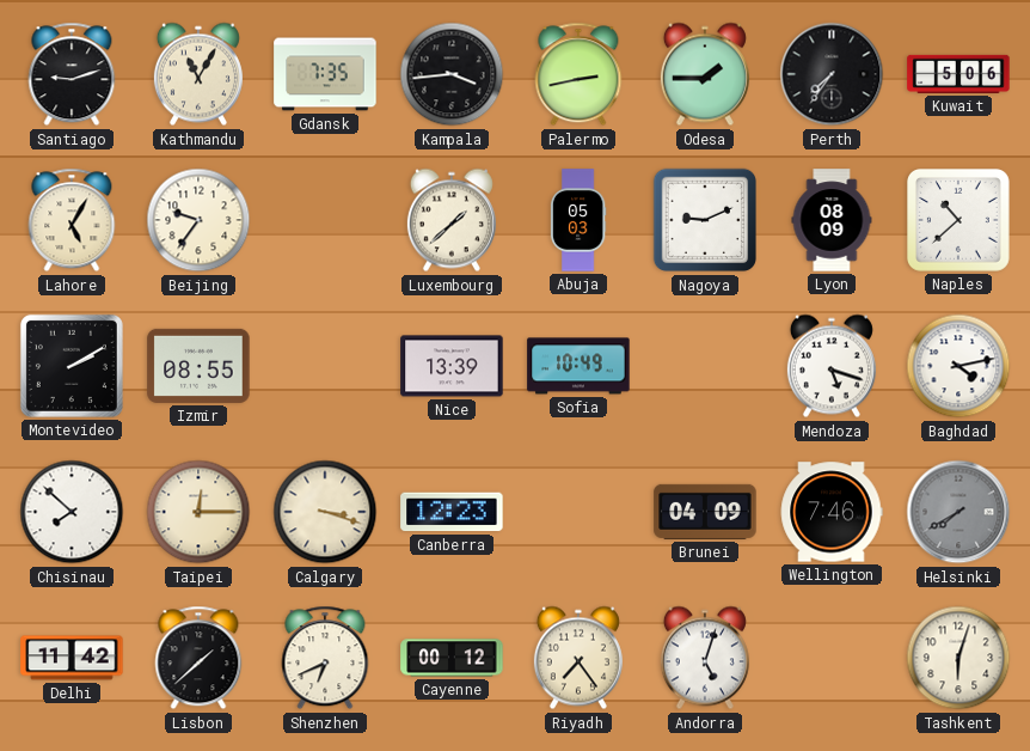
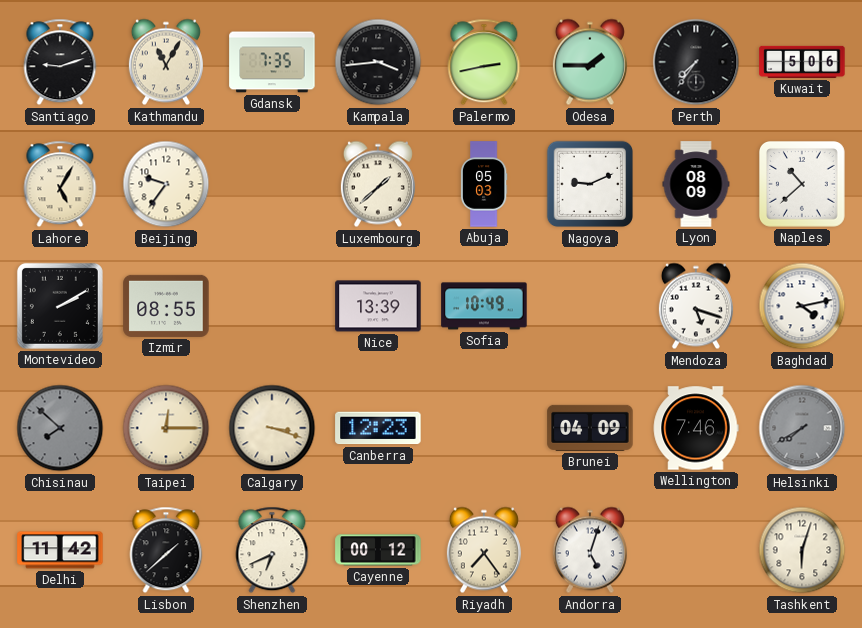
Chisinau dial: white -> grey (60, 428)
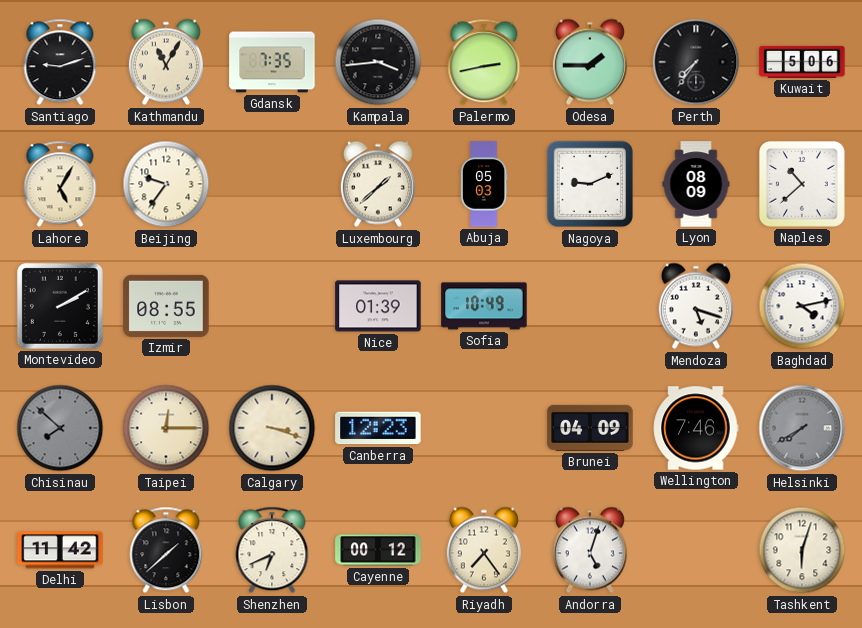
Nice: 13:39 -> 01:39 (378, 306)
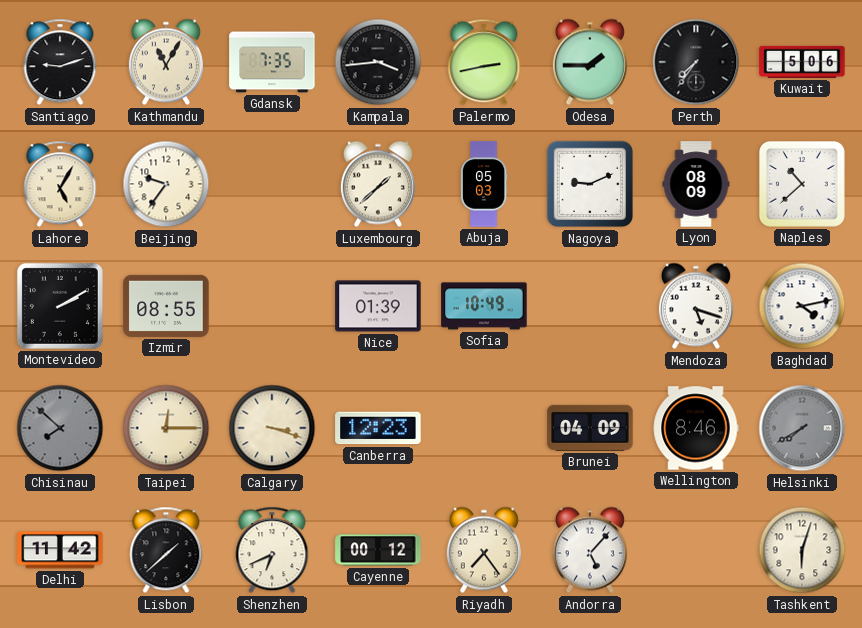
Wellington: 7:46 -> 8:46 (696, 428)
Andorra: 5:03 -> 5:07 (590, 550)
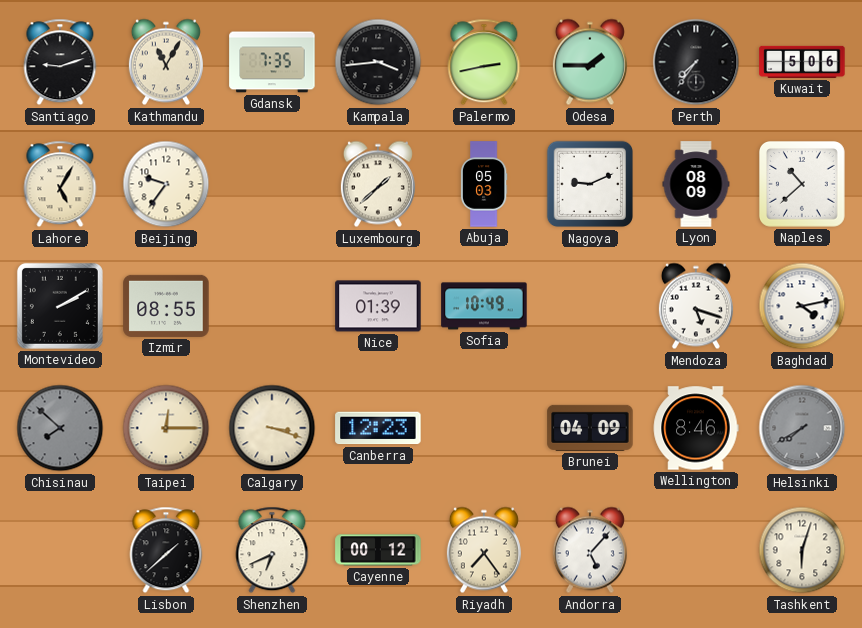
Delhi: 11:42 -> none (60, 550)
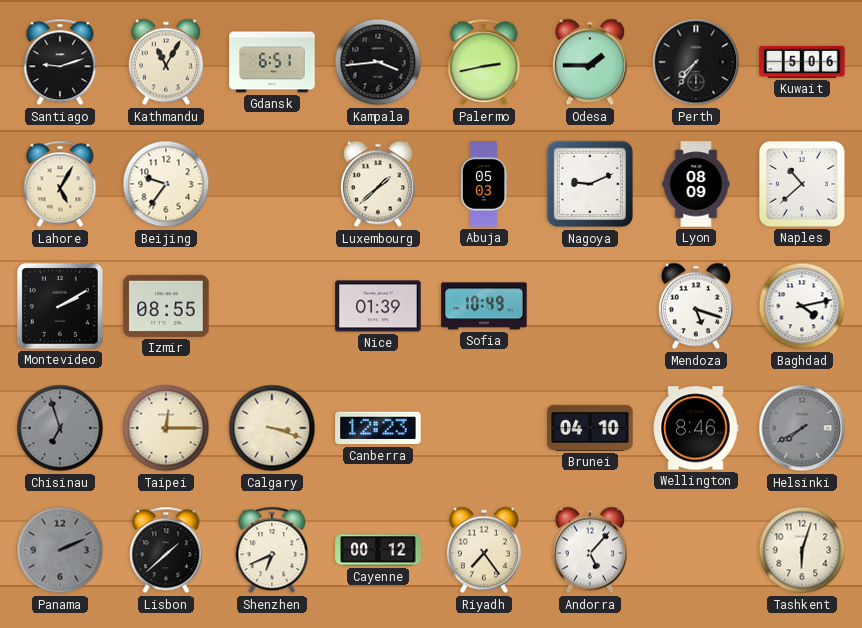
Gdansk: 7:35 -> 6:51 (272, 62)
Chisinau: 7:52 -> 6:57 (60, 428)
Brunei: 04:09 -> 04:10 (590, 428)
Panama: none -> 2:11 (60, 550)
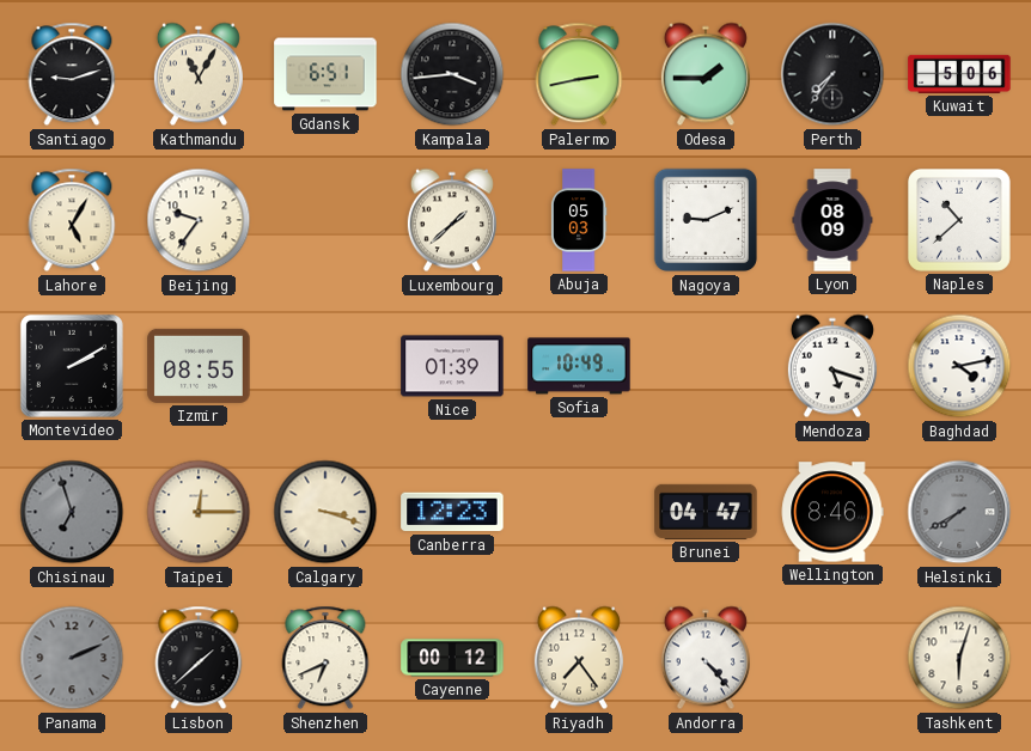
Brunei: 04:10 -> 04:47 (706, 512)
Andorra: 5:07 -> 4:23 (706, 658)
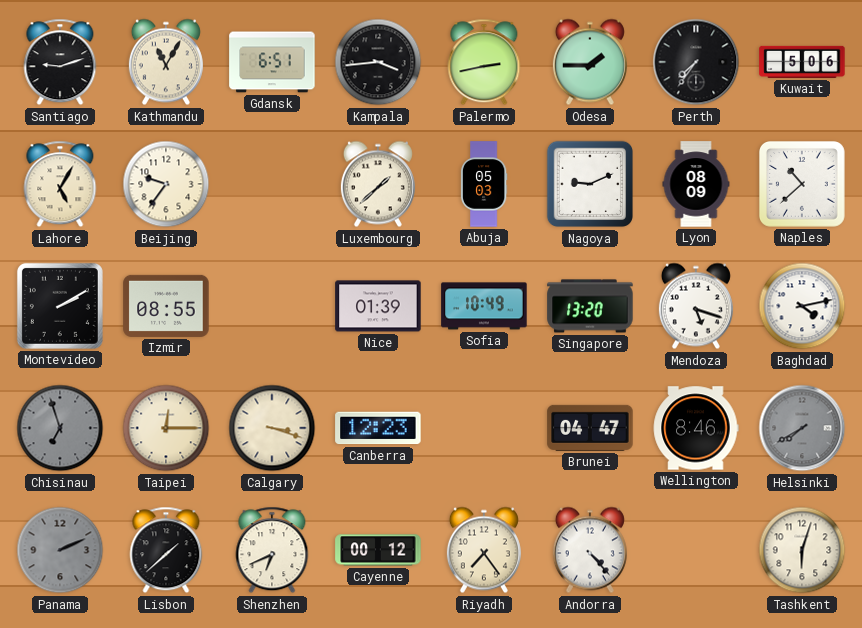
Singapore: none -> 13:20 (590, 306)
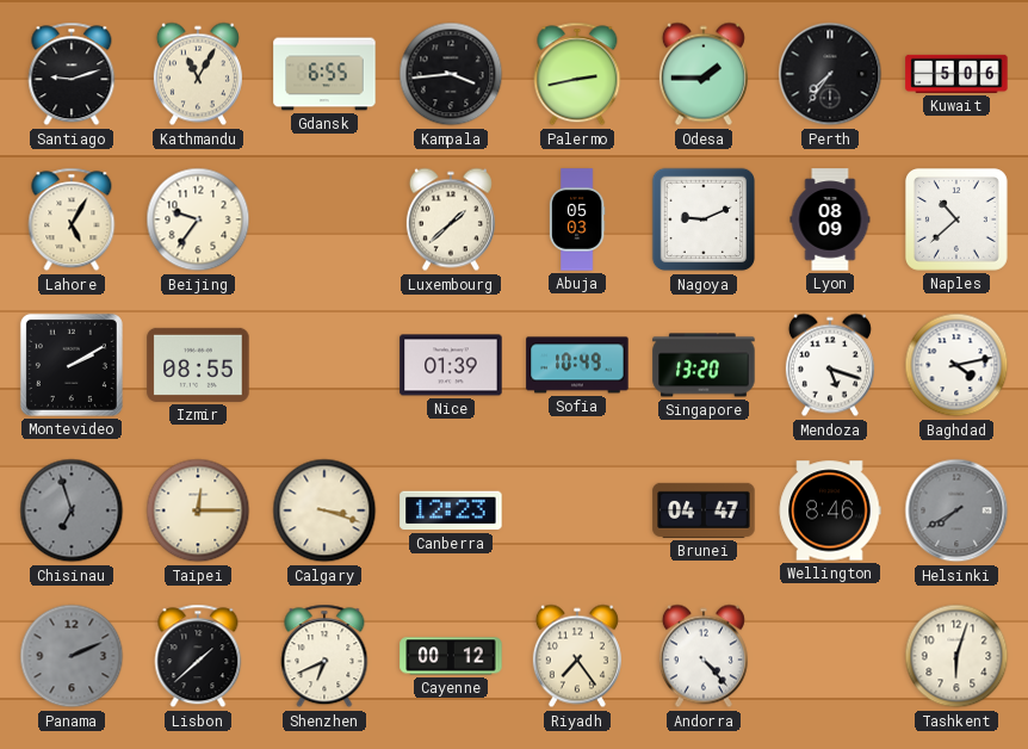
Gdansk: 6:51 -> 6:55 (324, 74)
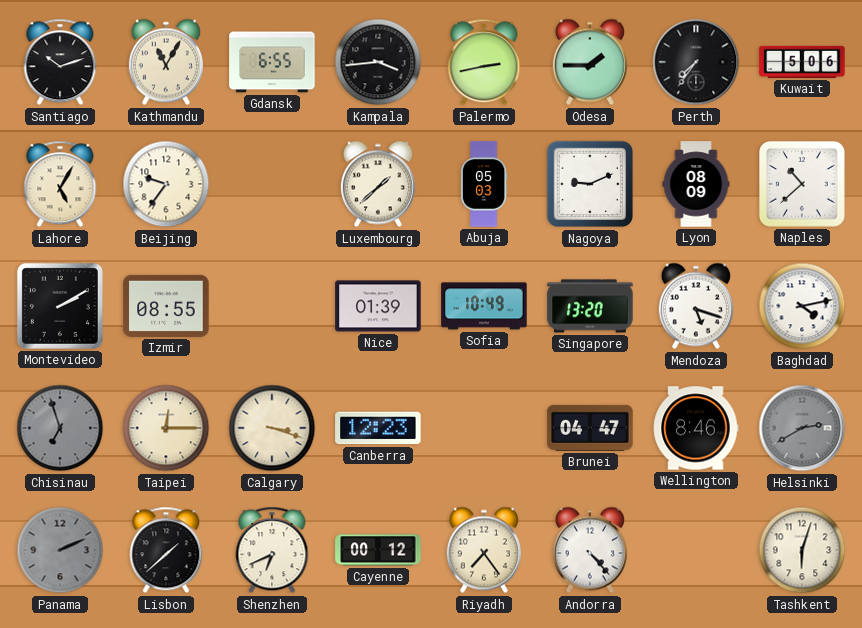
Santiago: 9:12 -> 10:12 (60, 62)
Helsinki: 7:40 -> 2:40 (802, 428)
